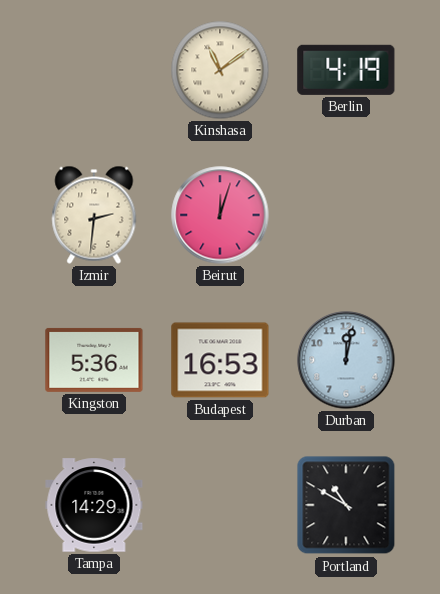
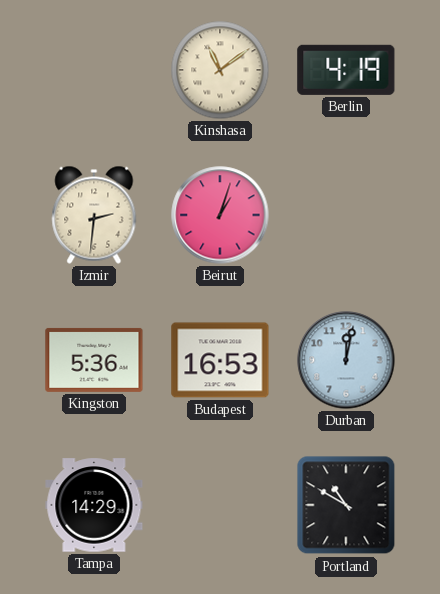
Beirut: 12:03 -> 1:03 (220, 215)
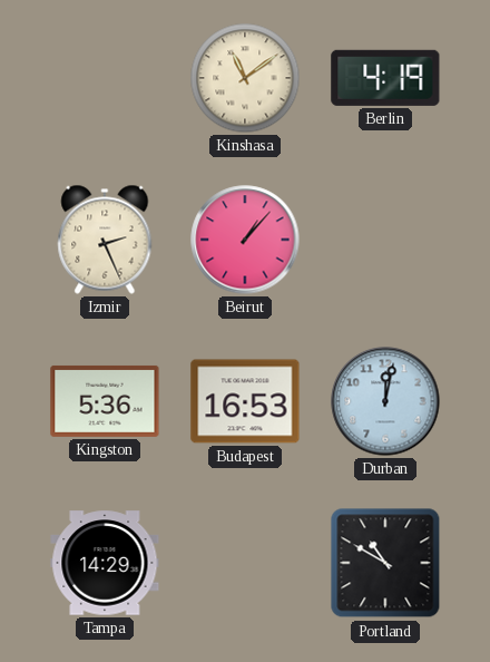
Izmir: 2:31 -> 2:26 (105, 240)
Beirut: 1:03 -> 1:07 (245, 240)
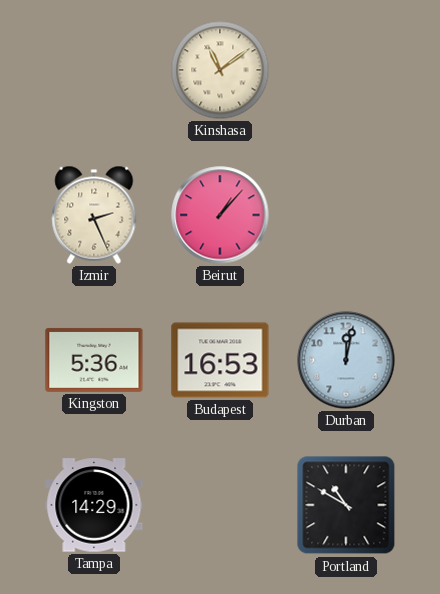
Berlin: 4:19 -> none (385, 78)
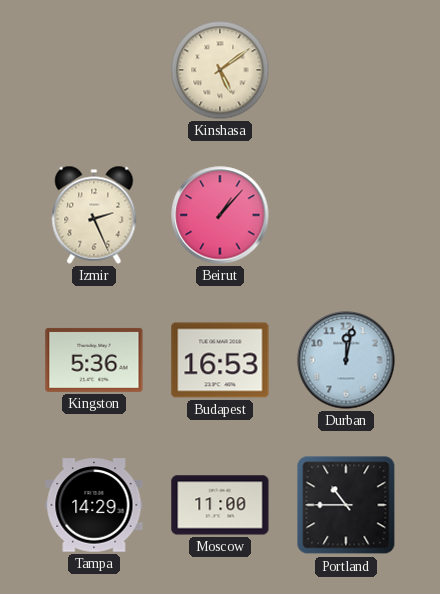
Kinshasa: 11:09 -> 5:09 (220, 70)
Moscow: none -> 11:00 (220, 505)
Portland: 10:50 -> 10:45 (346, 505)
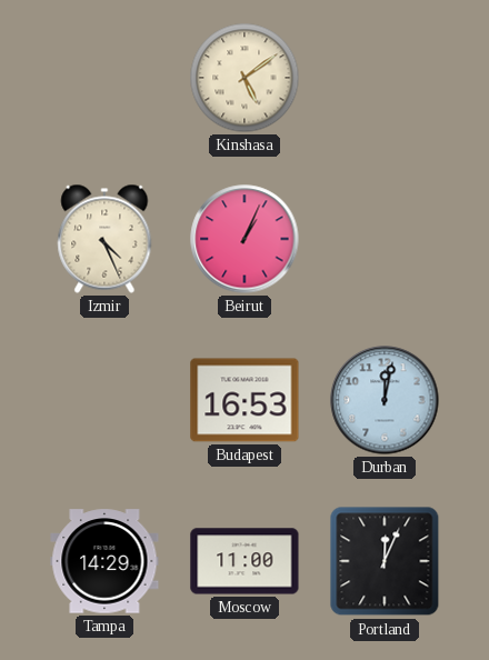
Izmir: 2:26 -> 4:26 (104, 239)
Beirut: 1:07 -> 1:04 (244, 239)
Kingston: 5:36 -> none (94, 360)
Portland: 10:45 -> 12:04 (385, 561)
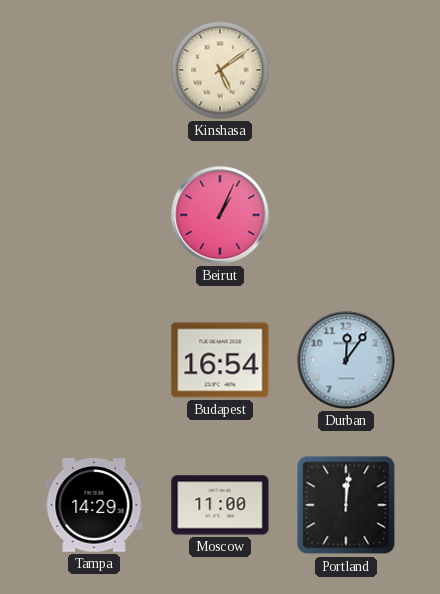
Izmir: 4:26 -> none (104, 239)
Budapest: 16:53 -> 16:54 (220, 360)
Durban: 12:02 -> 12:06 (346, 360)
Portland: 12:04 -> 12:01 (346, 505)
